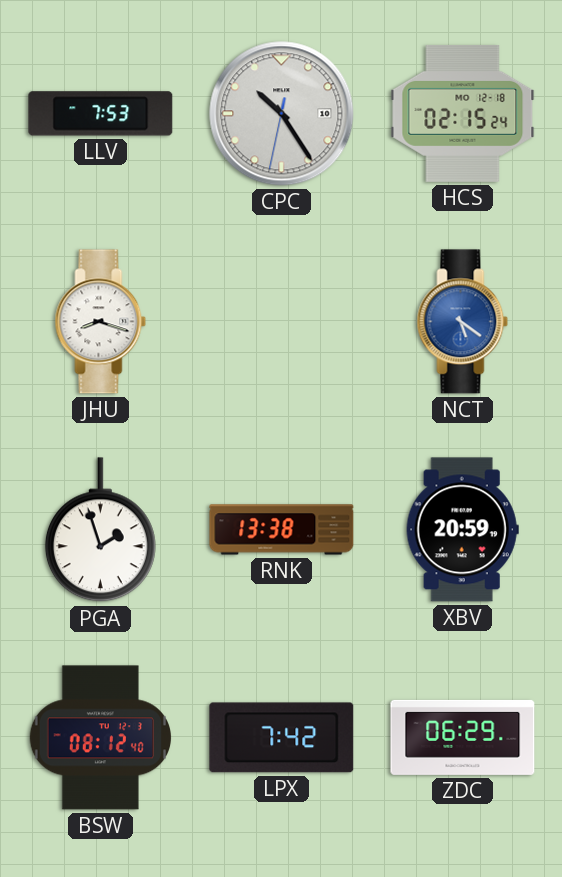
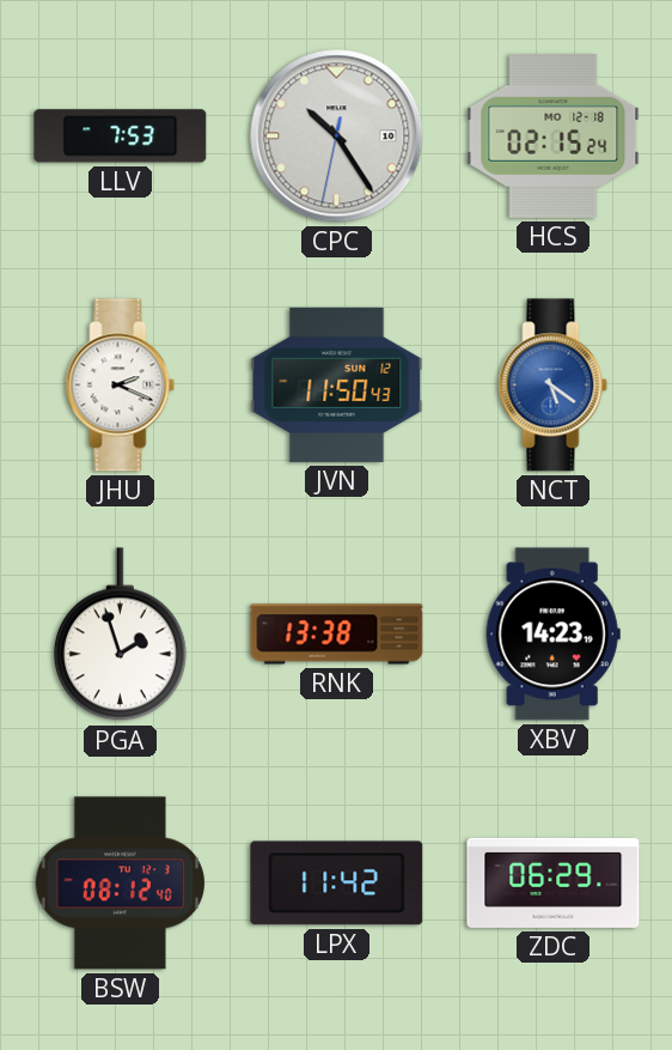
JHU: 8:18 -> 2:19 (121, 386)
JVN: none -> 11:50 (337, 384)
XBV: 20:59 -> 14:23 (552, 635)
LPX: 7:42 -> 11:42 (337, 884)
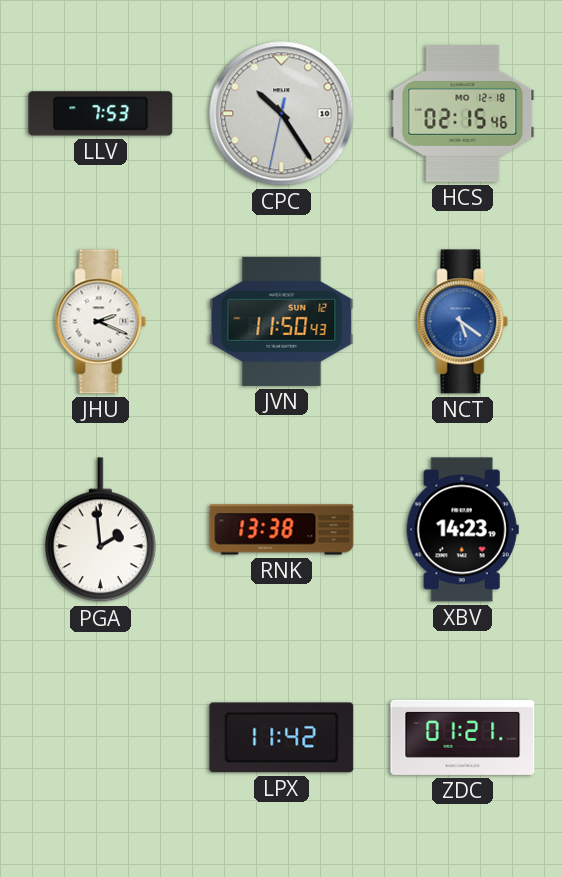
HCS: 02:15:24 -> 02:15:46 (463, 113)
PGA: 1:57 -> 1:59 (100, 530)
BSW: 08:12 -> none (120, 884)
ZDC: 06:29 -> 01:21 (463, 737)
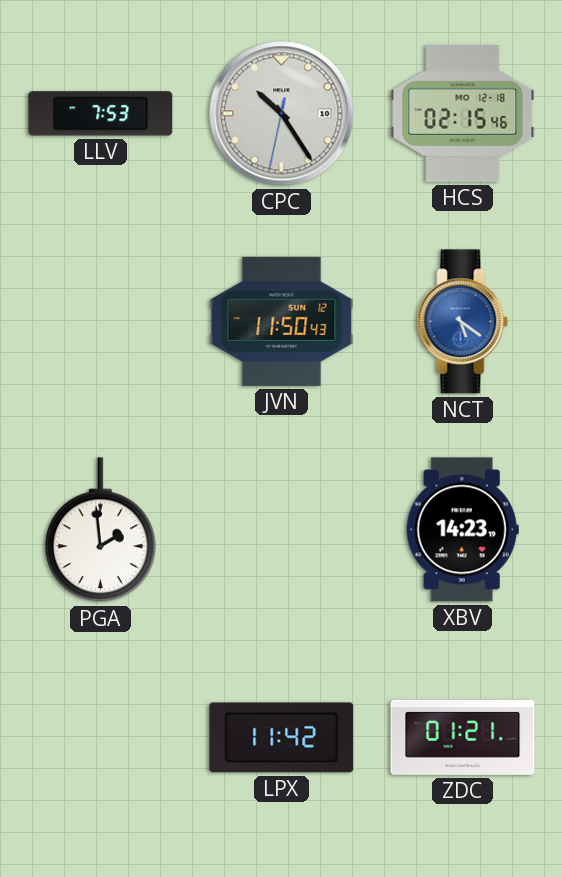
JHU: 2:19 -> none (101, 322)
RNK: 13:38 -> none (282, 530)
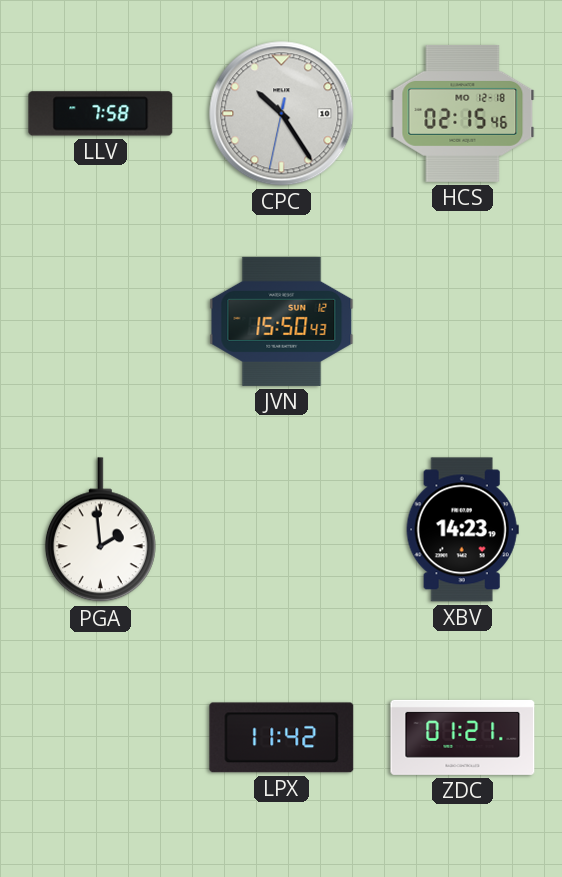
LLV: 7:53 -> 7:58 (101, 114)
JVN: 11:50 -> 15:50 (282, 321)
NCT: 5:21 -> none (463, 322)
